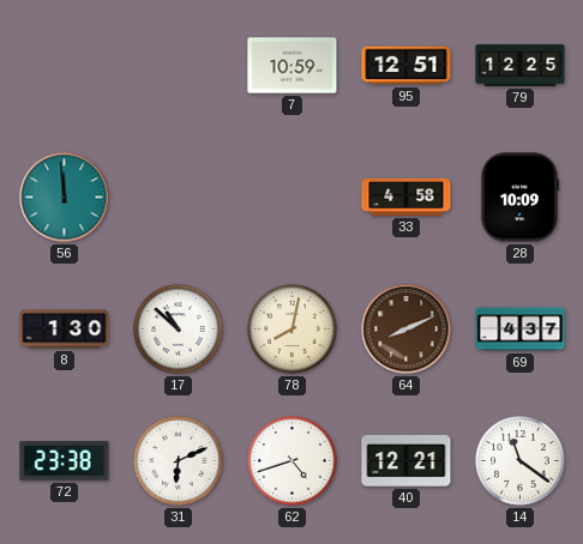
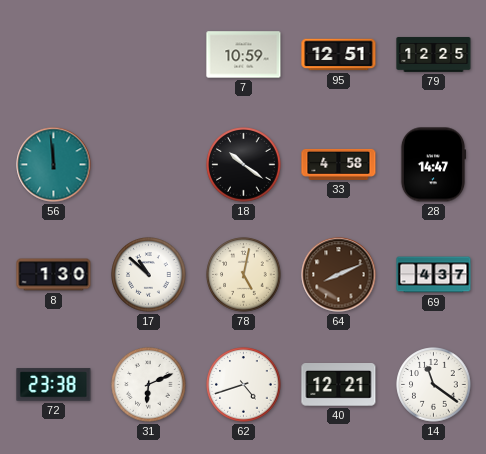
18: none -> 10:21 (244, 165)
28: 10:09 -> 14:47 (433, 165)
78: 8:02 -> 5:02 (244, 275)
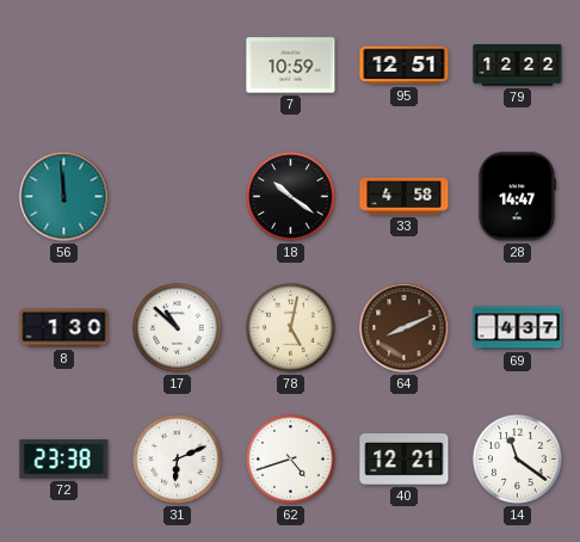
79: 12:25 -> 12:22 (518, 64)
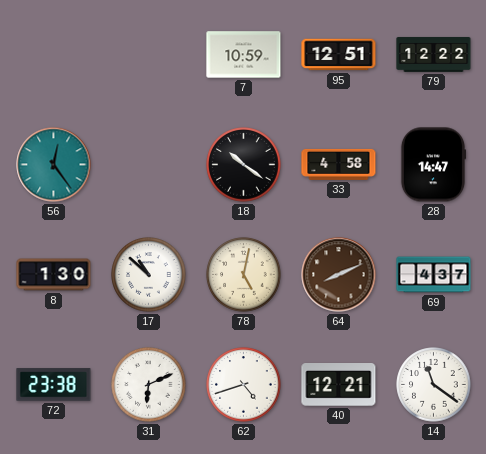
56: 11:59 -> 12:24 (54, 165)
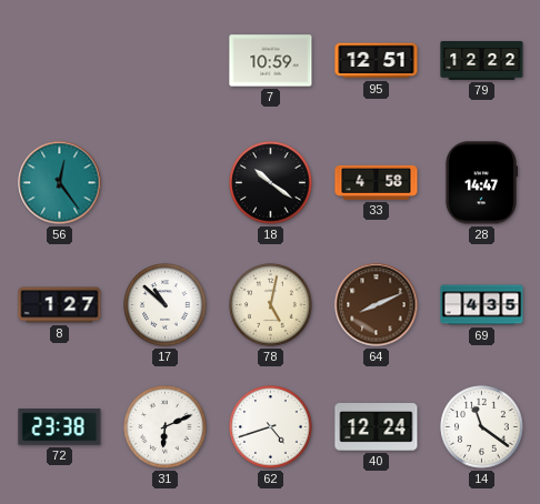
8: 1:30 -> 1:27 (60, 305)
69: 4:37 -> 4:35 (482, 305)
40: 12:21 -> 12:24 (377, 427)
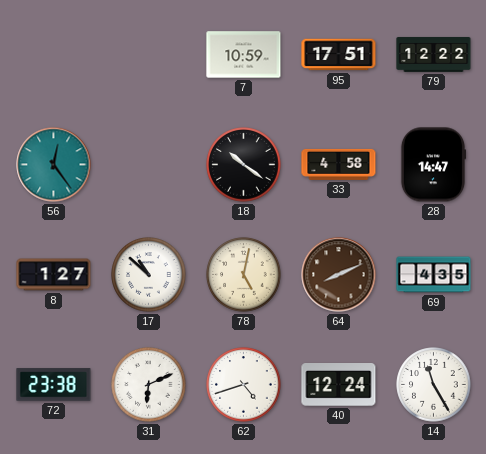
95: 12:51 -> 17:51 (339, 55)
14: 11:21 -> 11:25 (434, 385)
